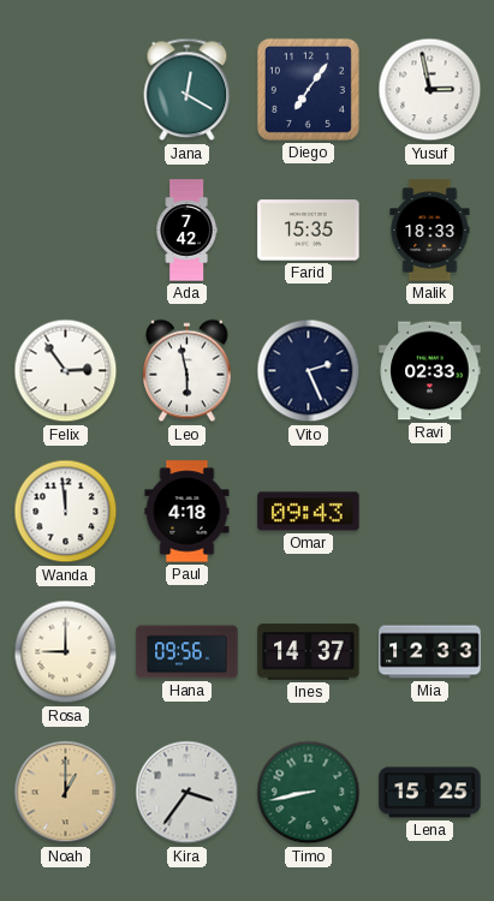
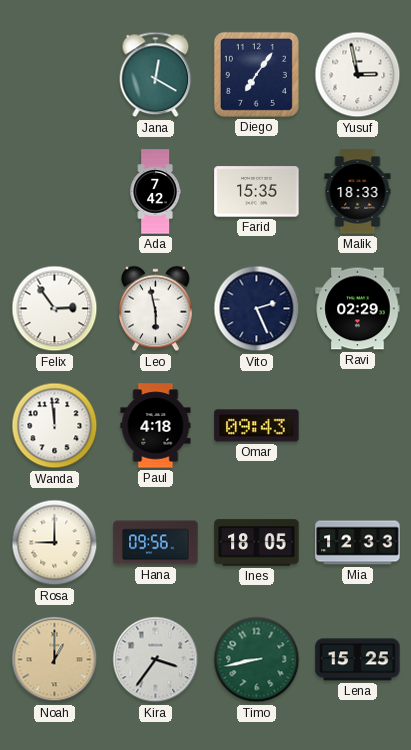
Ravi: 02:33 -> 02:29 (358, 309)
Ines: 14:37 -> 18:05 (257, 543)
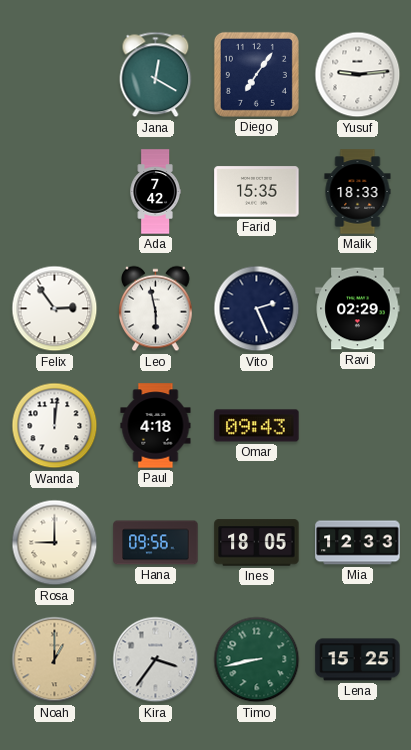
Yusuf: 2:58 -> 9:14 (358, 75)
Wanda: 11:59 -> 12:01 (55, 426)
